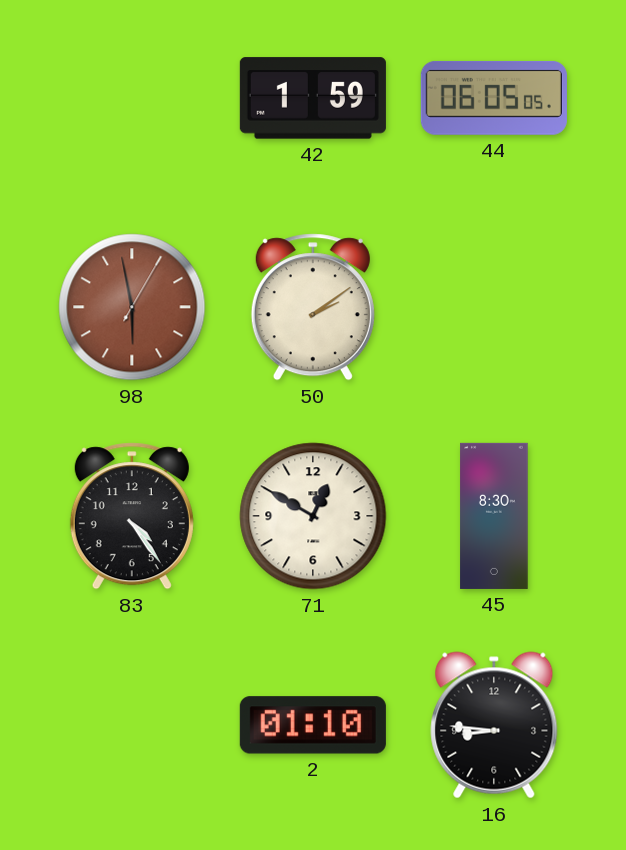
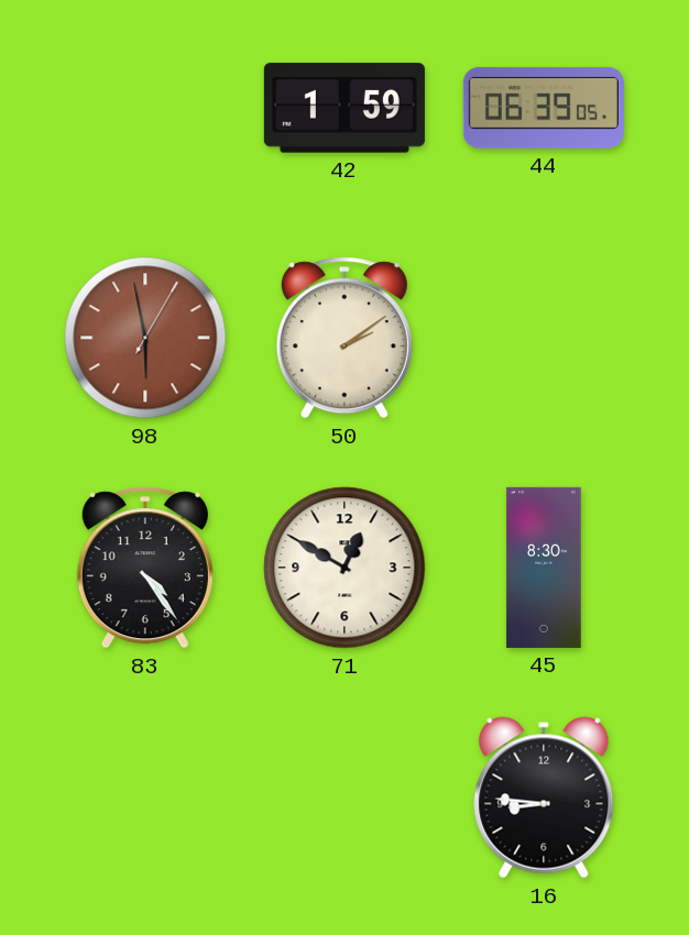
44: 06:05 -> 06:39 (544, 108)
2: 01:10 -> none (313, 725)
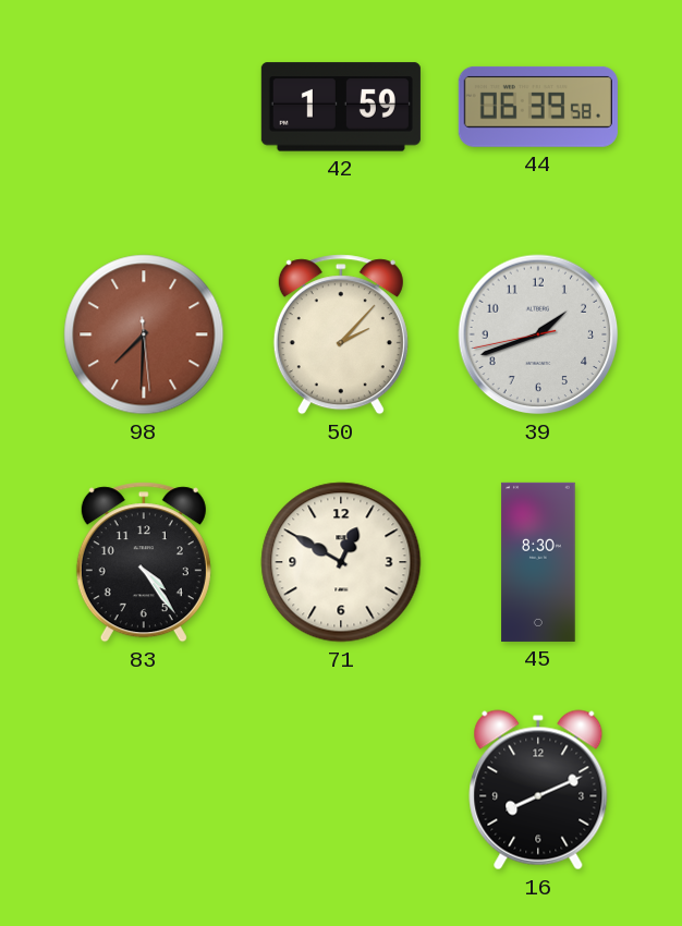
44: 06:39:05 -> 06:39:58 (538, 107)
98: 5:58 -> 7:30 (144, 334)
50: 2:09 -> 2:07 (341, 334)
39: none -> 1:41 (538, 334)
16: 8:46 -> 8:11 (538, 790)
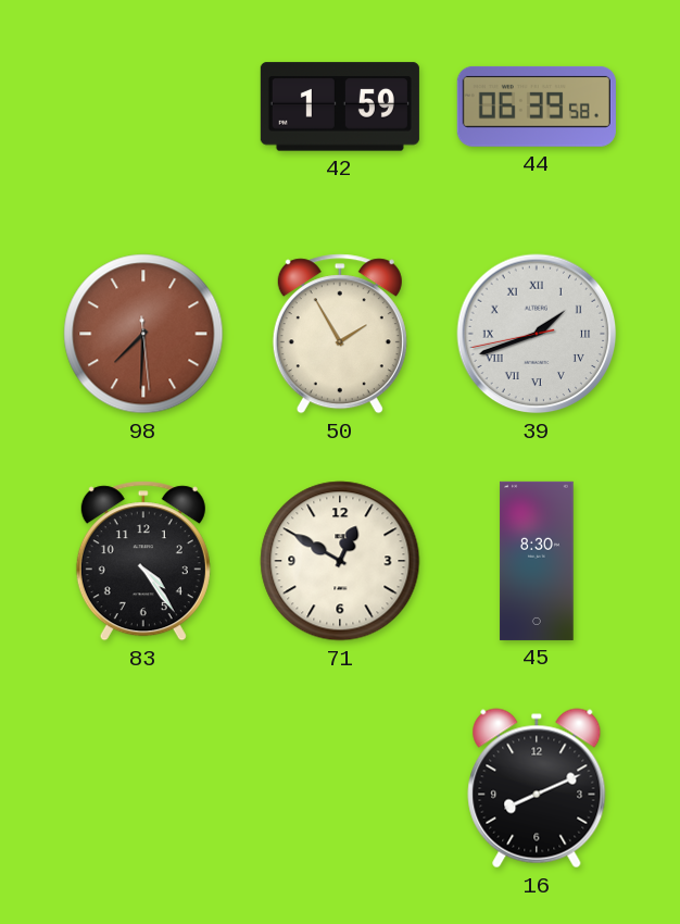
50: 2:07 -> 1:55 (340, 334)
39 numerals: Arabic -> Roman (537, 334)
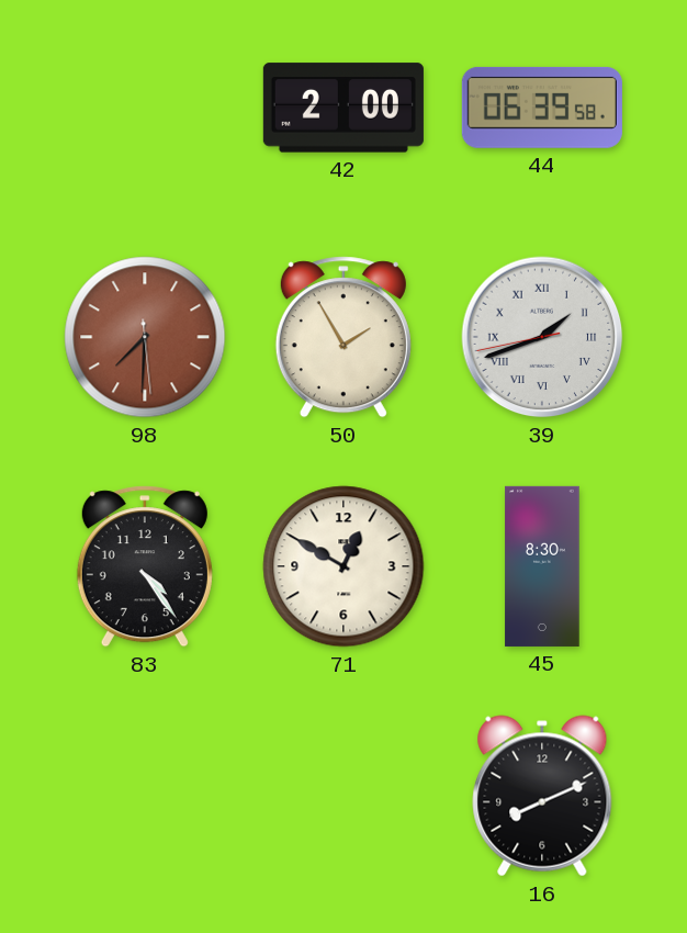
42: 1:59 -> 2:00 (344, 108)
